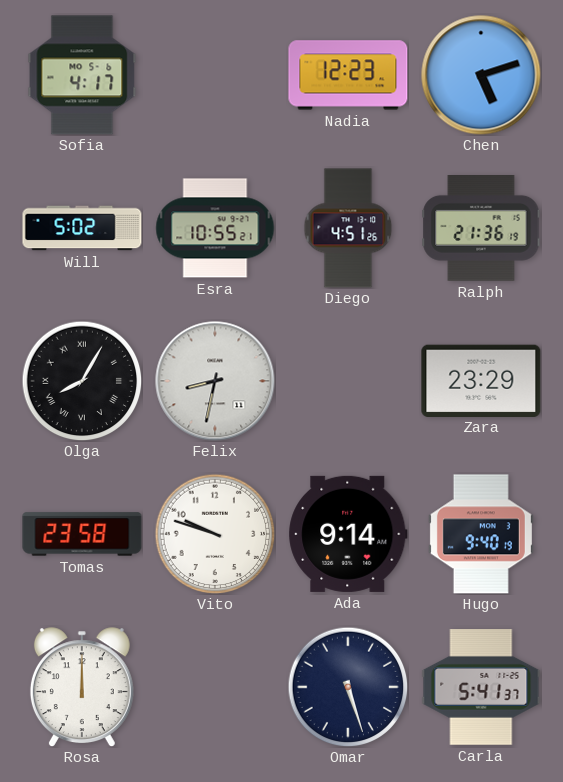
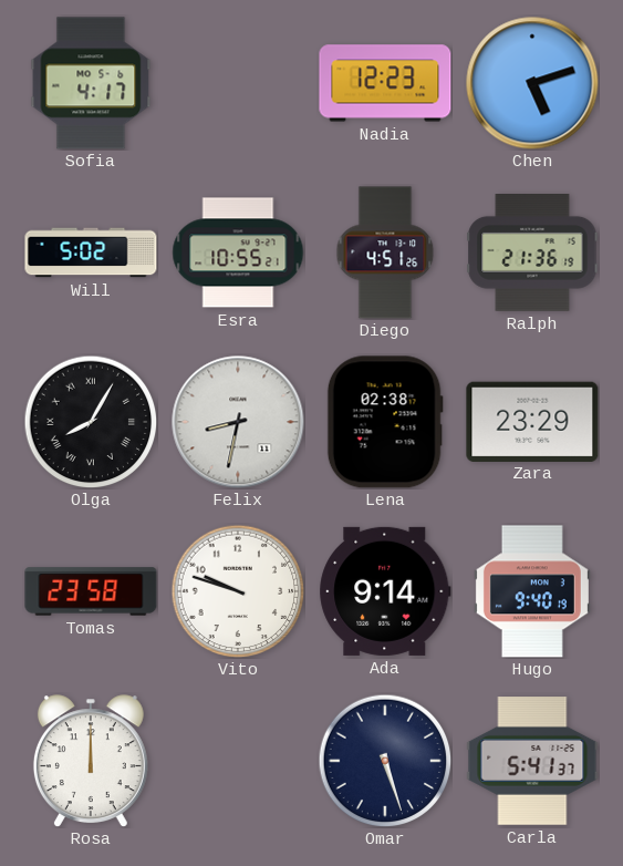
Lena: none -> 02:38 (385, 422)
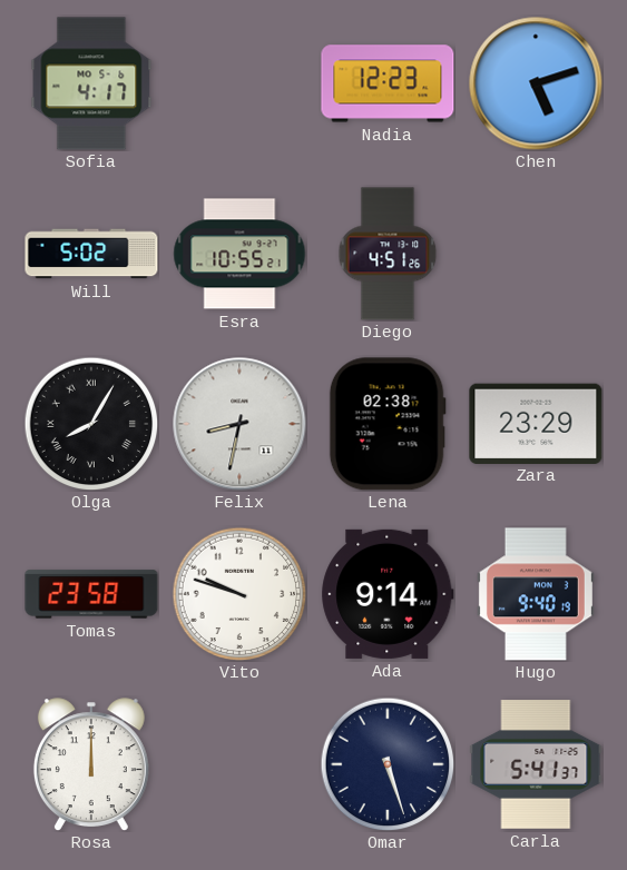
Ralph: 21:36 -> none (532, 254)
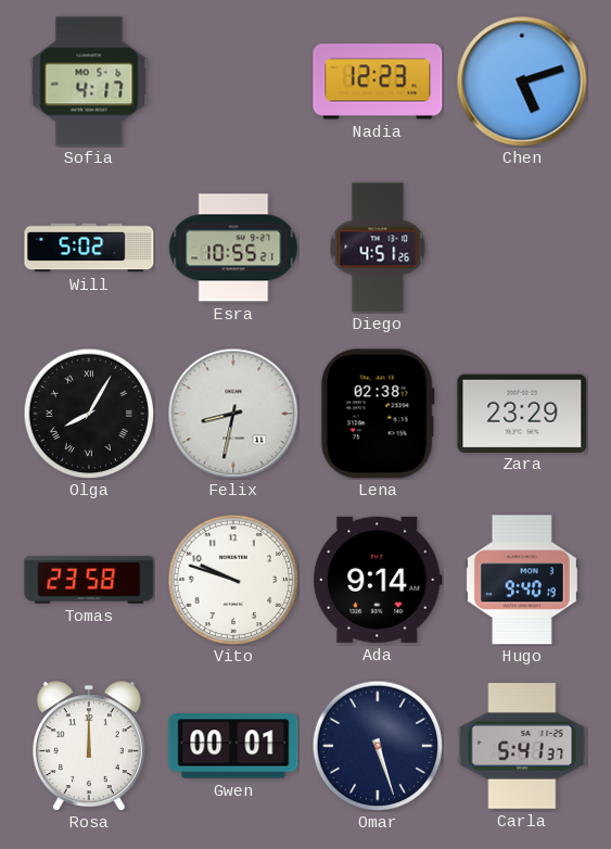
Gwen: none -> 00:01 (233, 746)
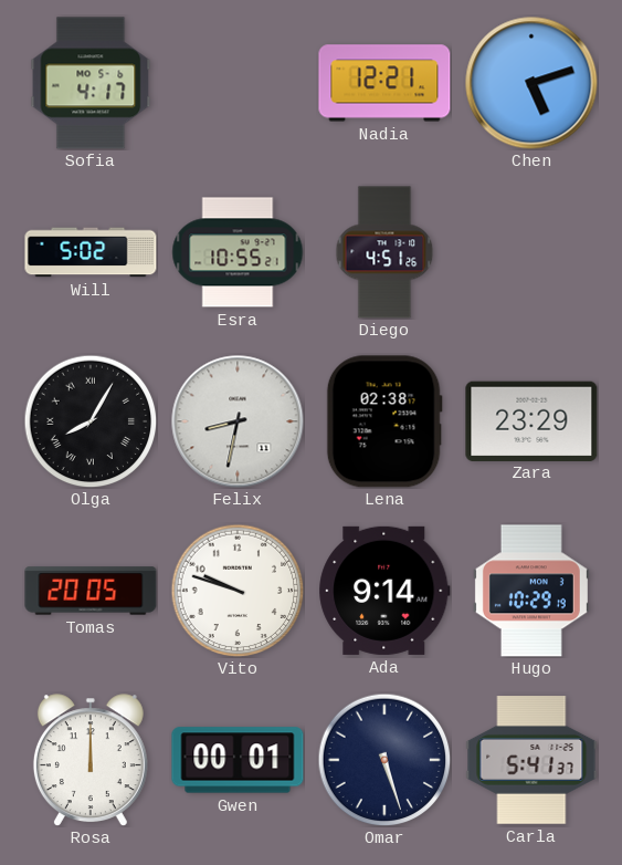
Nadia: 12:23 -> 12:21 (384, 83)
Tomas: 23:58 -> 20:05 (91, 591)
Hugo: 9:40 -> 10:29 (531, 591)
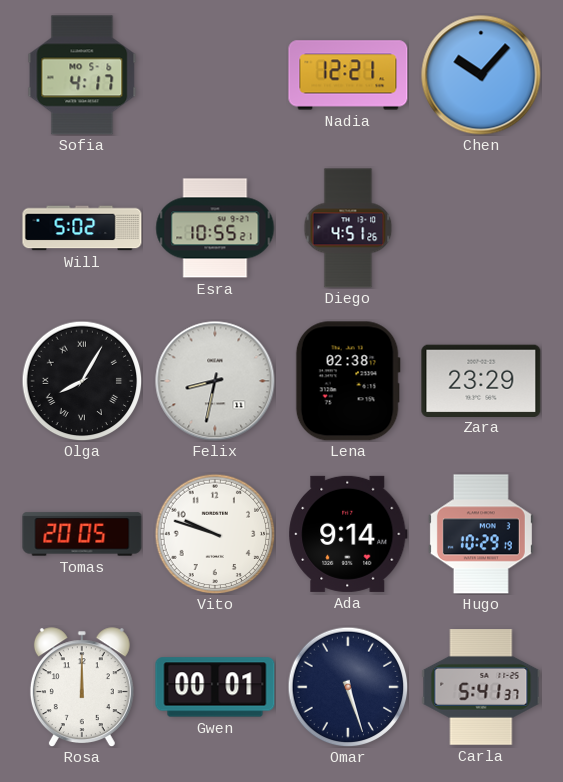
Chen: 5:12 -> 10:07 (481, 75)
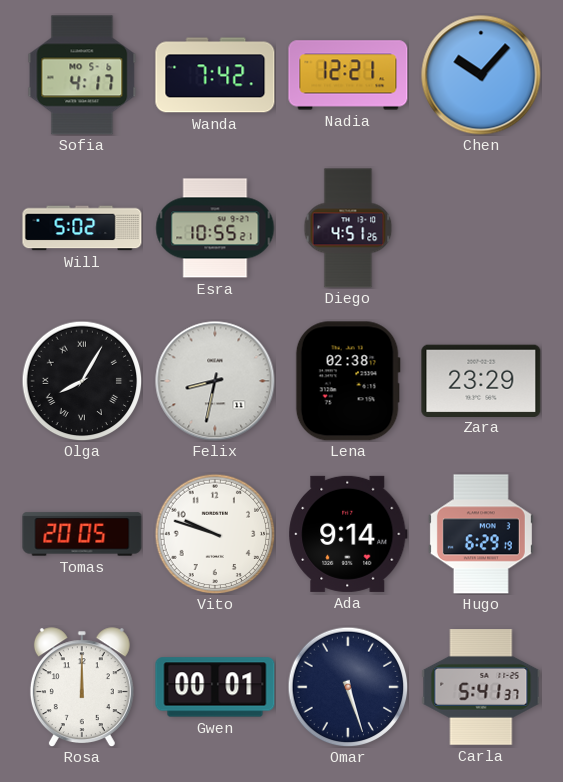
Wanda: none -> 7:42 (215, 75)
Hugo: 10:29 -> 6:29 (481, 534)
